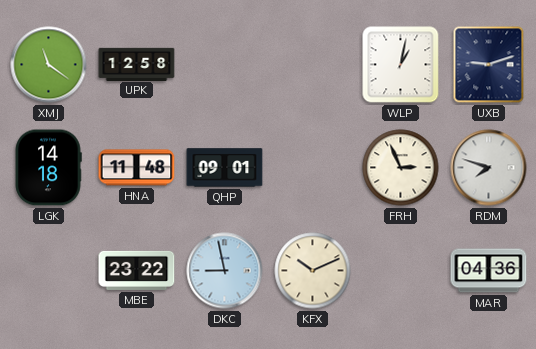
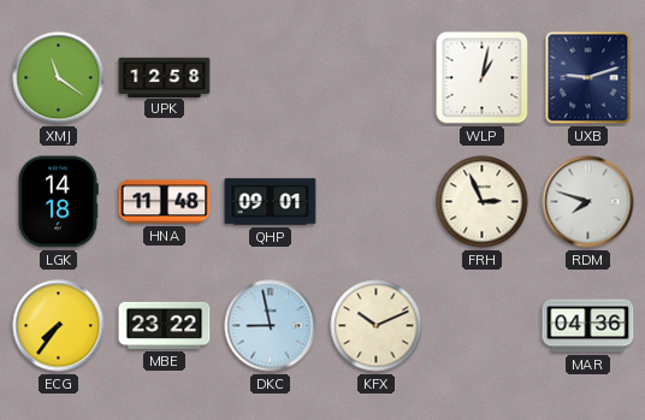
ECG: none -> 7:36 (59, 326)
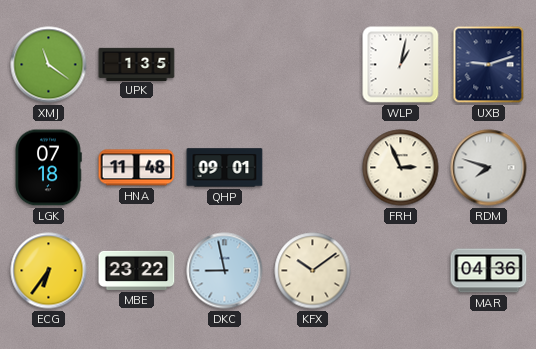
UPK: 12:58 -> 1:35 (137, 64)
LGK: 14:18 -> 07:18 (48, 168)
ECG: 7:36 -> 6:36 (49, 271)
KFX: 10:11 -> 10:09 (313, 271)
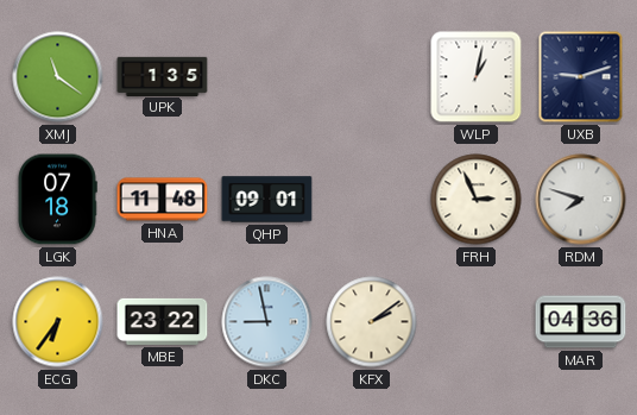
KFX: 10:09 -> 2:09 (372, 322)
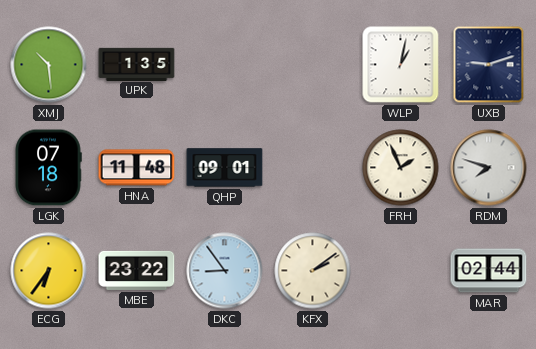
XMJ: 11:21 -> 10:29 (49, 65)
FRH: 2:56 -> 1:56 (401, 168)
DKC: 8:58 -> 8:54 (225, 271)
MAR: 04:36 -> 02:44 (489, 271)
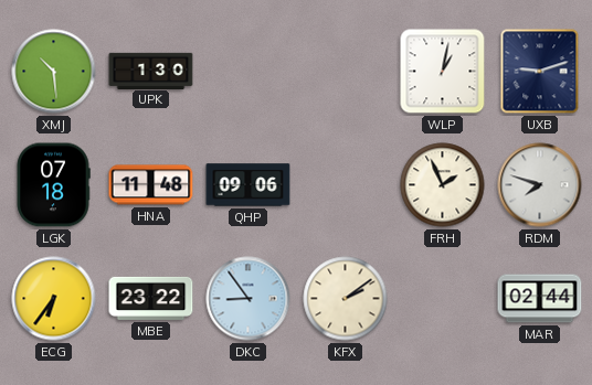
UPK: 1:35 -> 1:30 (151, 71)
QHP: 09:01 -> 09:06 (249, 185)
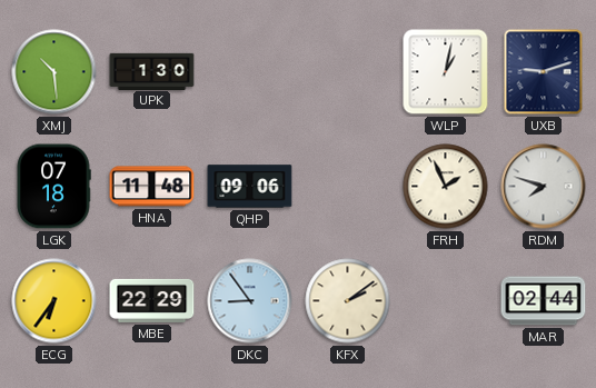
MBE: 23:22 -> 22:29 (152, 300)
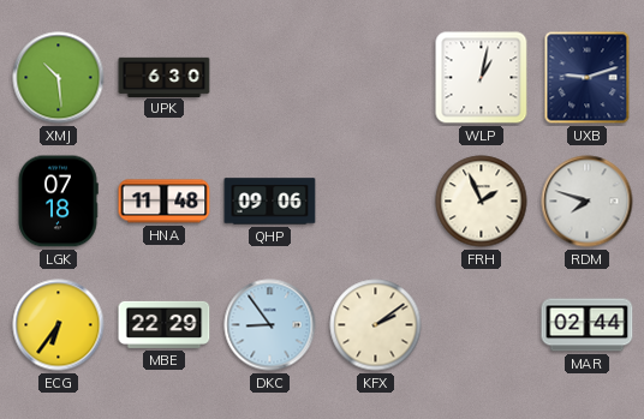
UPK: 1:30 -> 6:30 (165, 77)
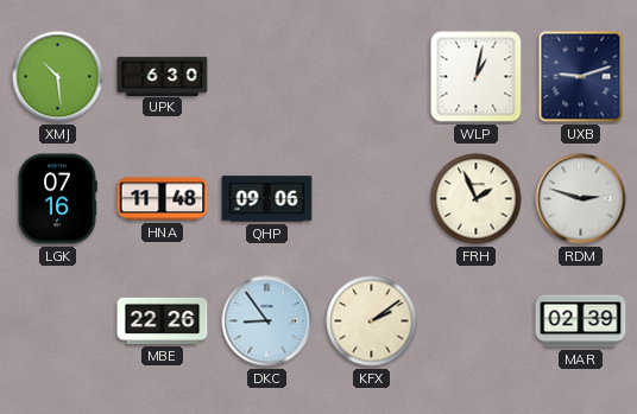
LGK: 07:18 -> 07:16 (57, 199)
RDM: 7:48 -> 2:48 (581, 199)
ECG: 6:36 -> none (59, 325)
MBE: 22:29 -> 22:26 (163, 320)
MAR: 02:44 -> 02:39 (581, 321)
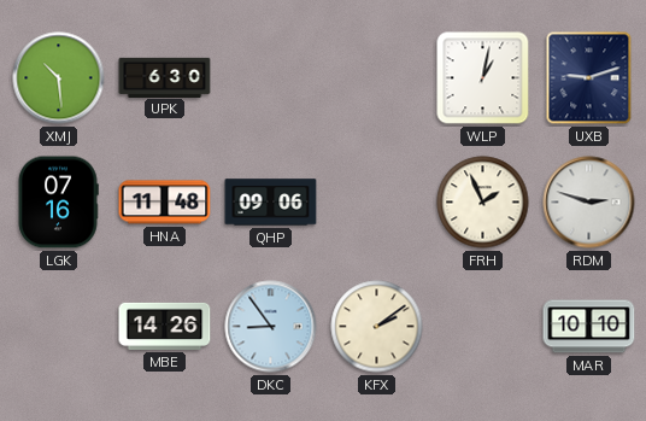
MBE: 22:26 -> 14:26 (165, 326)
MAR: 02:39 -> 10:10 (589, 327)
